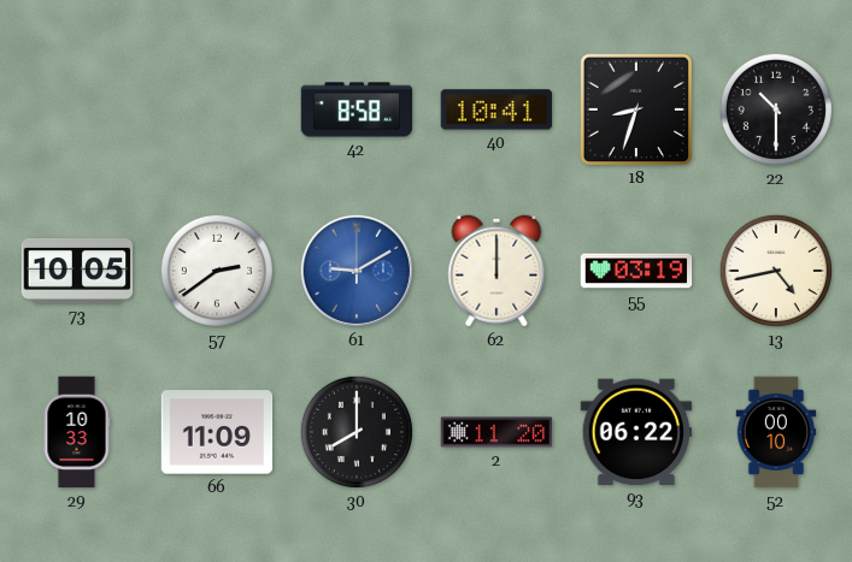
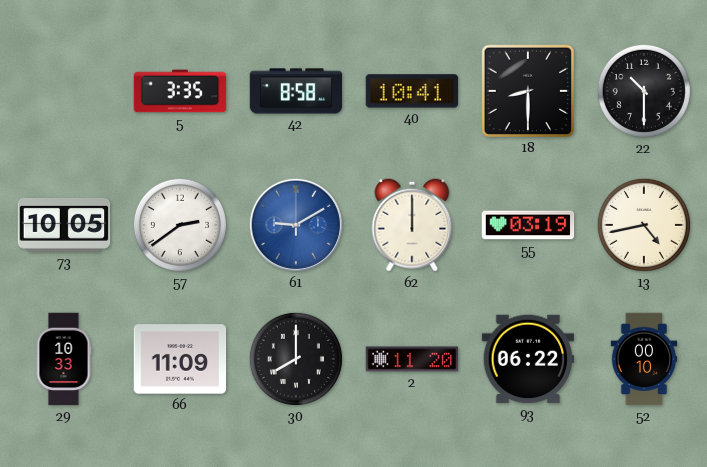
5: none -> 3:35 (180, 91)
18: 8:33 -> 8:30 (527, 90)
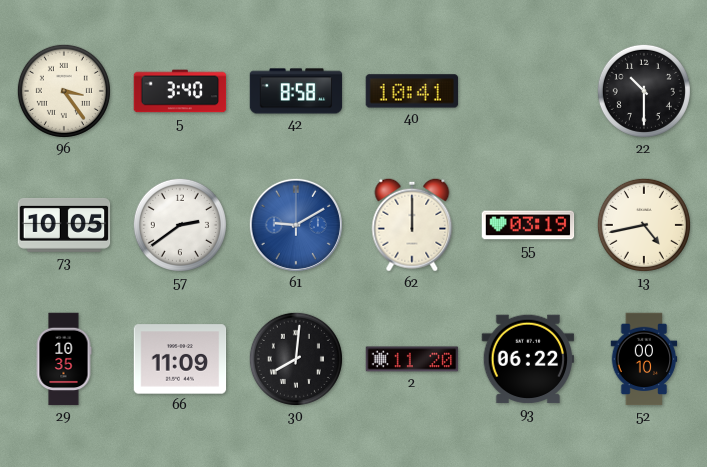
96: none -> 3:24 (64, 91)
5: 3:35 -> 3:40 (180, 91)
18: 8:30 -> none (527, 90)
29: 10:33 -> 10:35 (64, 359)
30: 8:00 -> 8:01 (296, 359)
